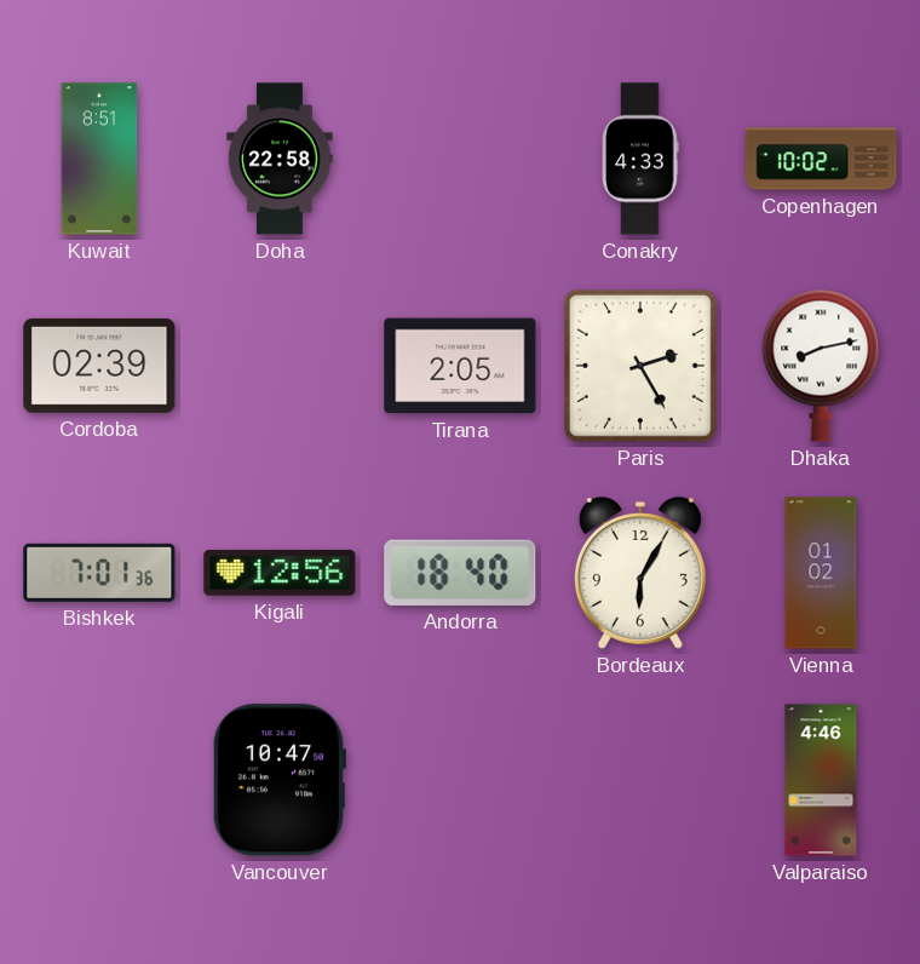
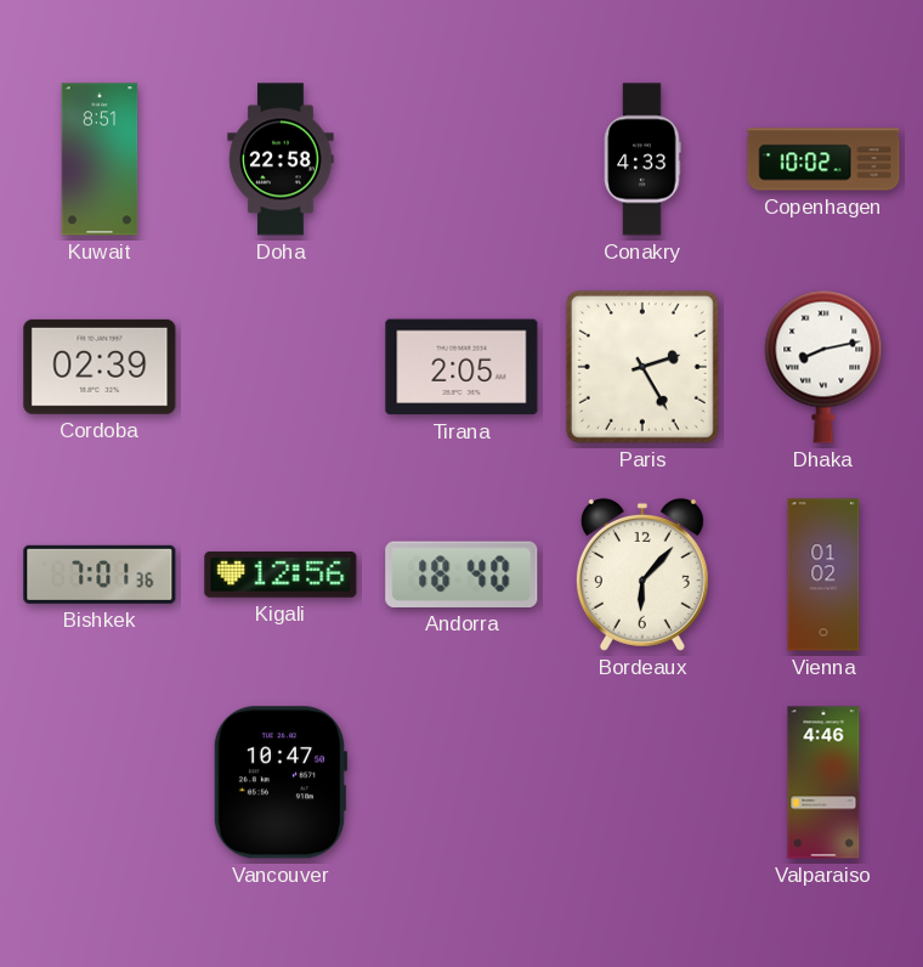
Bordeaux: 6:05 -> 6:07 (642, 575)
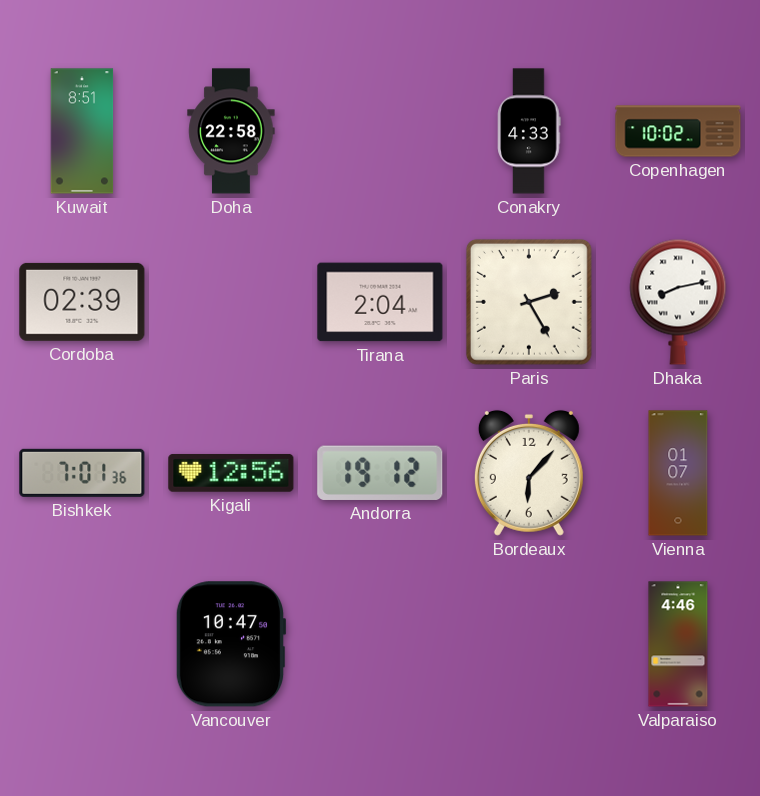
Tirana: 2:05 -> 2:04 (380, 302)
Andorra: 18:40 -> 19:12 (380, 473)
Vienna: 01:02 -> 01:07 (678, 473)
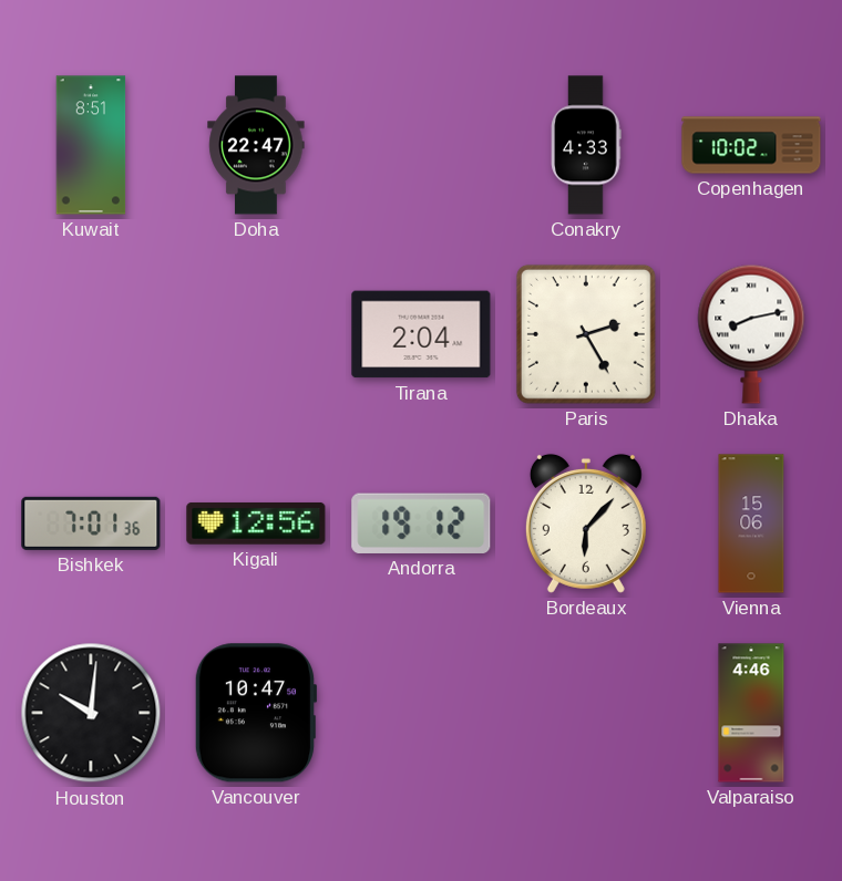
Doha: 22:58 -> 22:47 (256, 145)
Cordoba: 02:39 -> none (82, 302)
Vienna: 01:07 -> 15:06 (751, 524)
Houston: none -> 10:01 (91, 713)
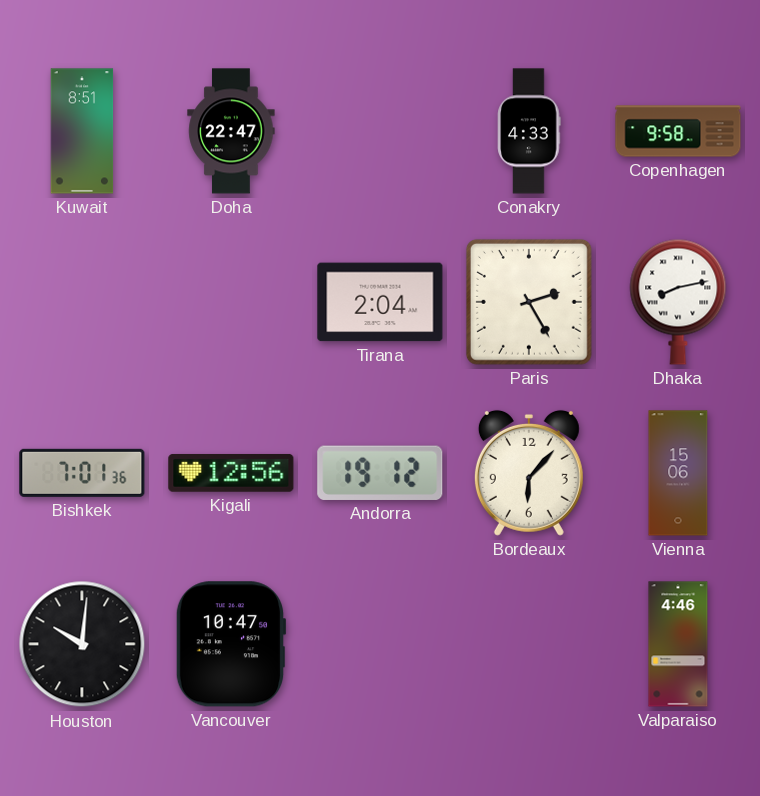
Copenhagen: 10:02 -> 9:58 (678, 131)
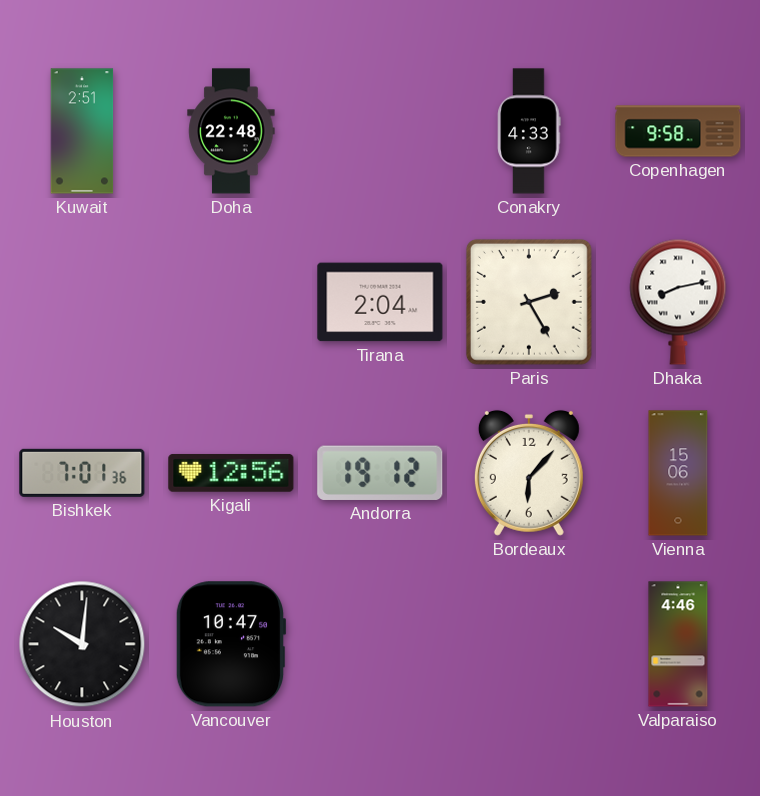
Kuwait: 8:51 -> 2:51 (82, 131)
Doha: 22:47 -> 22:48 (231, 131)
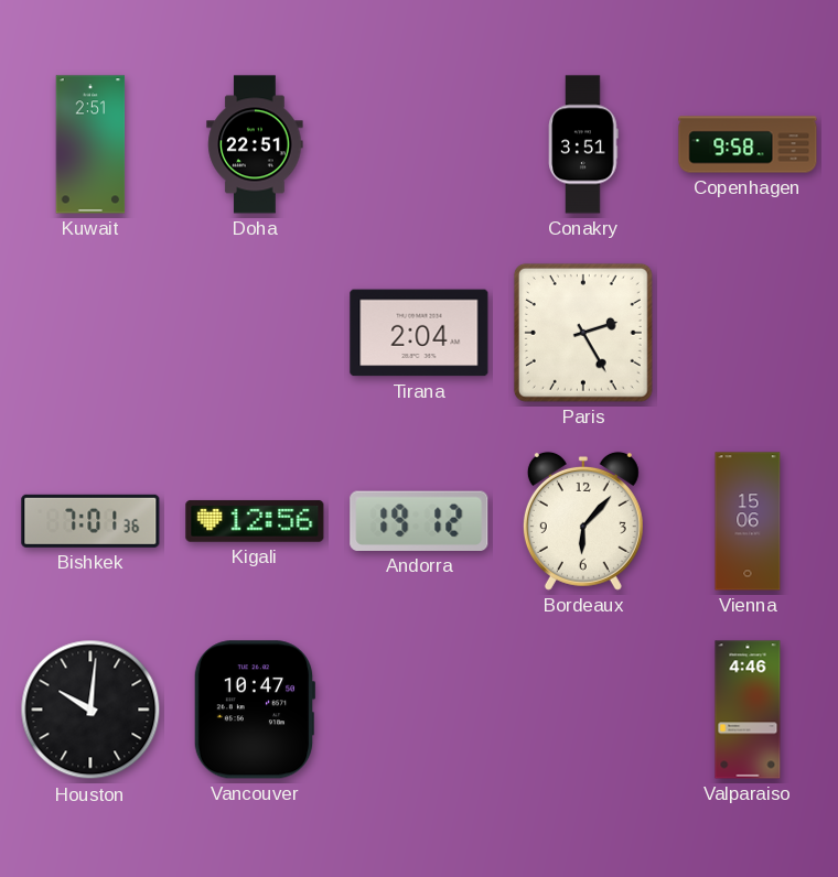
Doha: 22:48 -> 22:51 (255, 144)
Conakry: 4:33 -> 3:51 (583, 144)
Dhaka: 8:13 -> none (678, 302)
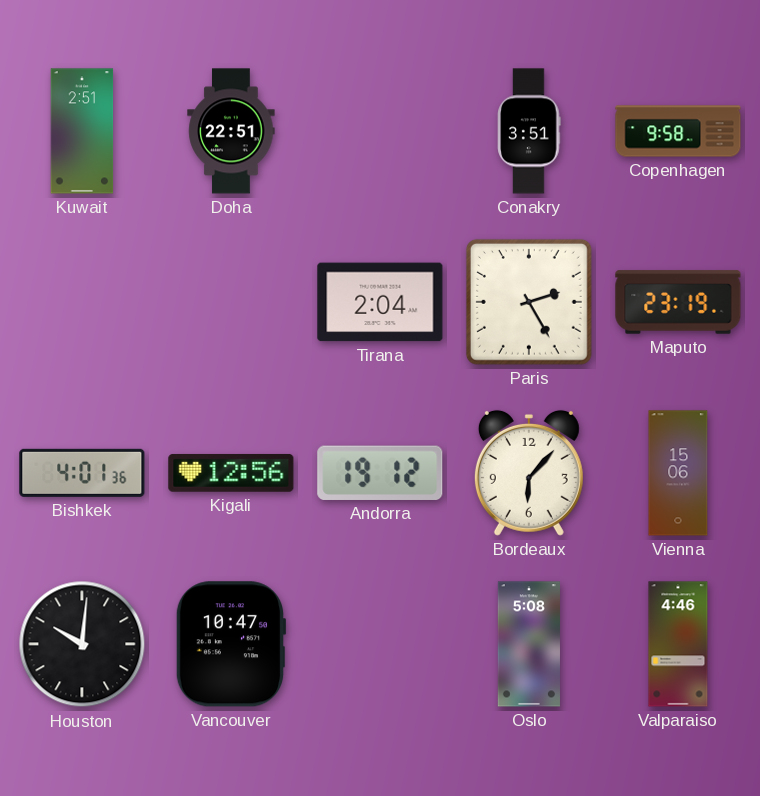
Maputo: none -> 23:19 (678, 302)
Bishkek: 7:01 -> 4:01 (82, 473)
Oslo: none -> 5:08 (529, 644)
